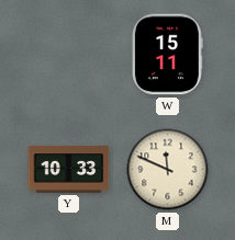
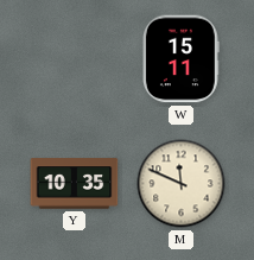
Y: 10:33 -> 10:35 (75, 184)
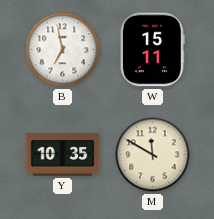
B: none -> 6:58 (63, 50)
M: 11:49 -> 11:50 (153, 155)
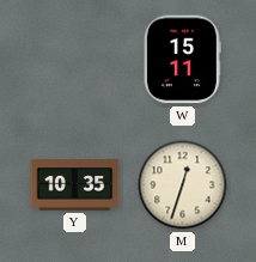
B: 6:58 -> none (63, 50)
M: 11:50 -> 12:33 (183, 185)
